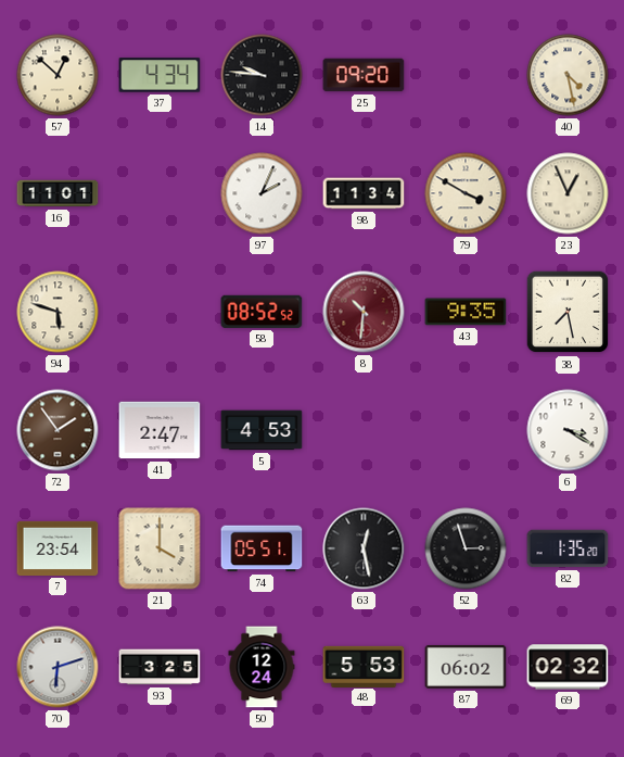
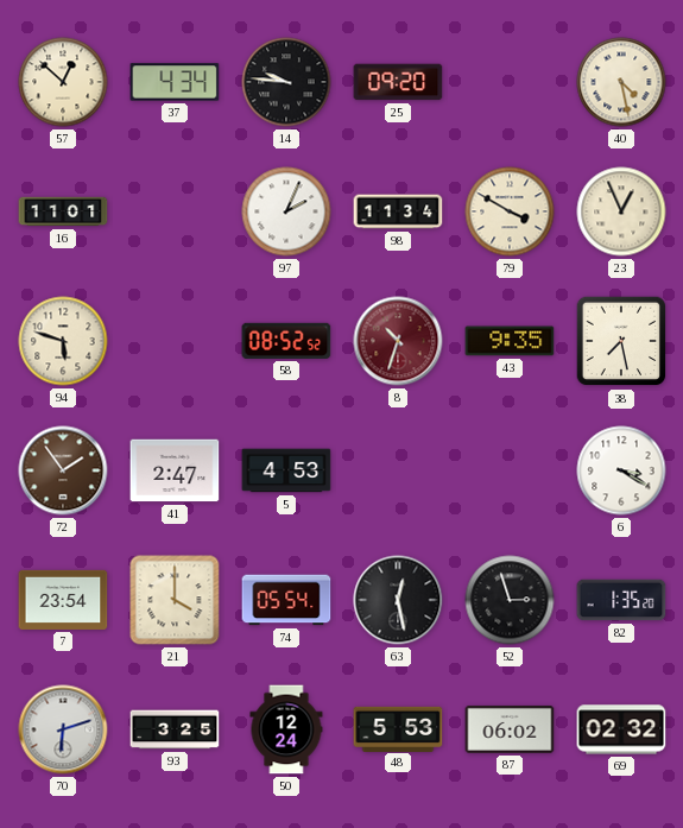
8: 10:31 -> 10:33 (398, 341)
74: 05:51 -> 05:54 (286, 600)
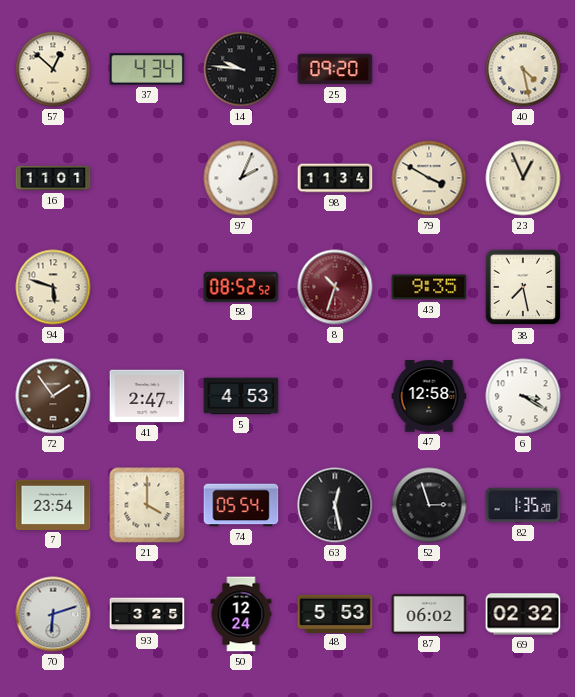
47: none -> 12:58 (429, 396)
